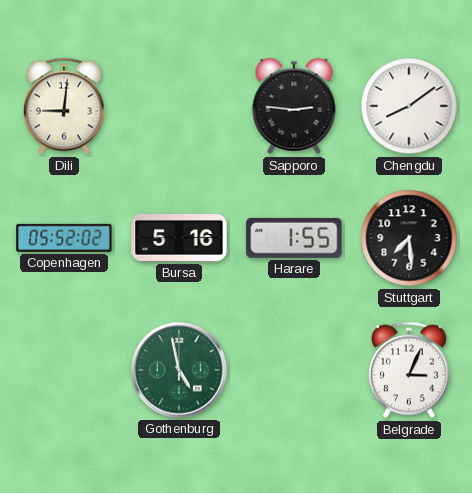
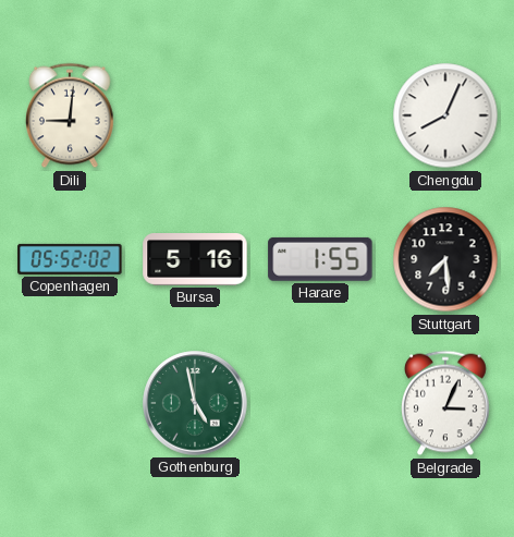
Sapporo: 2:46 -> none (294, 106)
Chengdu: 8:09 -> 8:04 (445, 115)
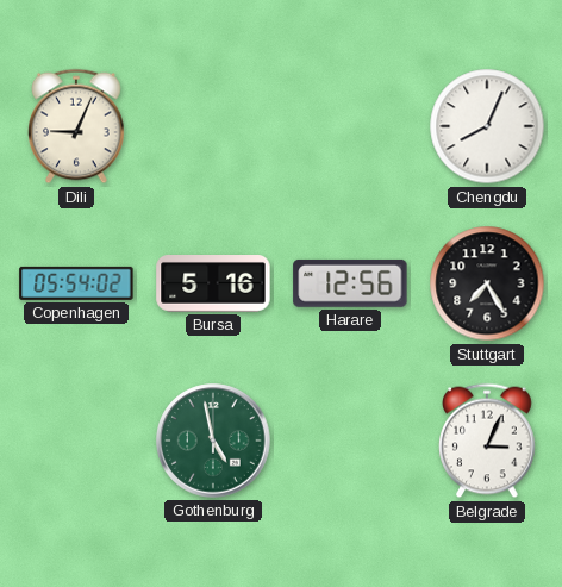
Dili: 9:01 -> 9:04 (77, 126)
Copenhagen: 05:52 -> 05:54 (76, 283)
Harare: 1:55 -> 12:56 (350, 283)
Stuttgart: 7:29 -> 7:25 (487, 283)
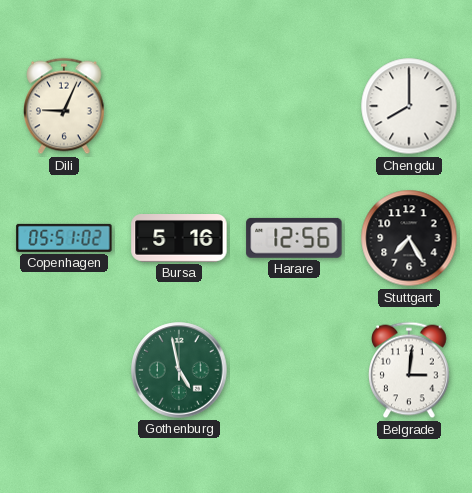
Chengdu: 8:04 -> 8:00 (409, 106)
Copenhagen: 05:54 -> 05:51 (64, 238)
Belgrade: 3:04 -> 3:01 (410, 370)
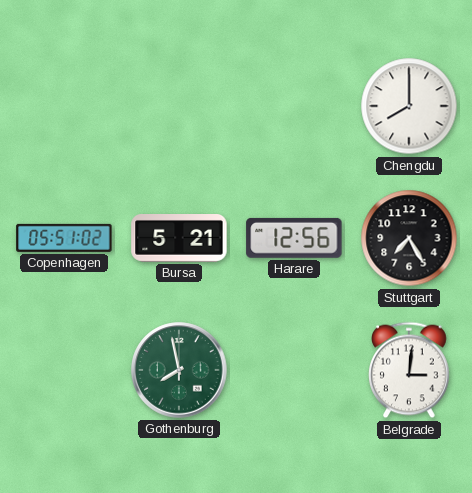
Dili: 9:04 -> none (65, 106)
Bursa: 5:16 -> 5:21 (179, 239)
Gothenburg: 4:58 -> 7:58 (179, 370)
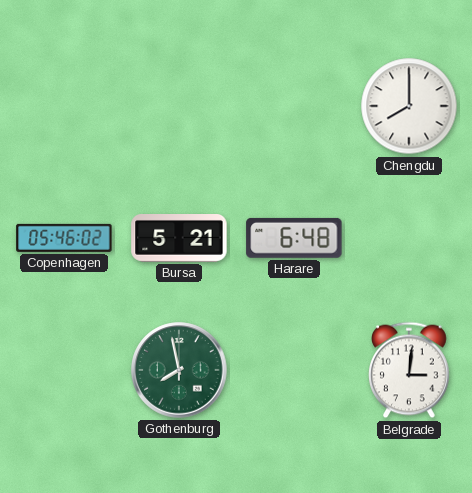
Copenhagen: 05:51 -> 05:46 (64, 238)
Harare: 12:56 -> 6:48 (294, 238)
Stuttgart: 7:25 -> none (409, 238)
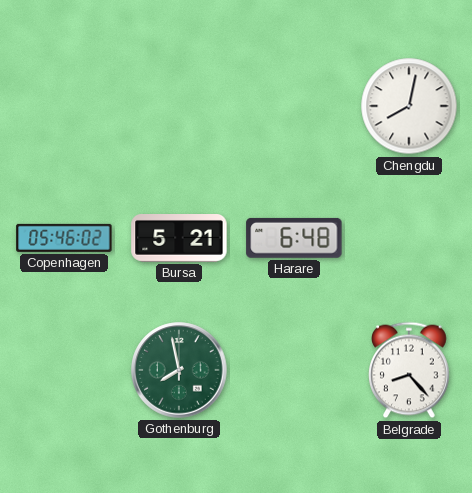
Chengdu: 8:00 -> 8:02 (409, 106)
Belgrade: 3:01 -> 8:23 (410, 370)
